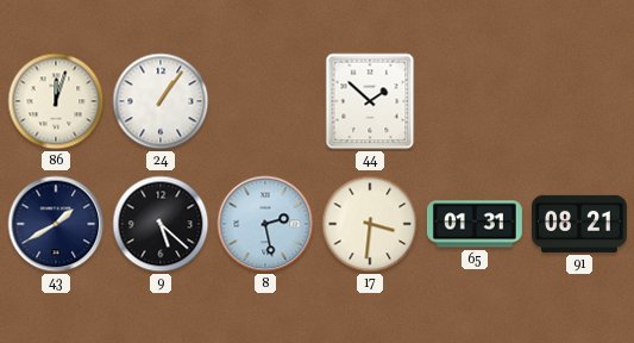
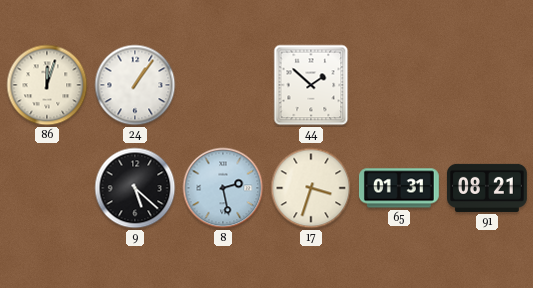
43: 1:40 -> none (56, 224)
17: 3:31 -> 3:33 (311, 188)
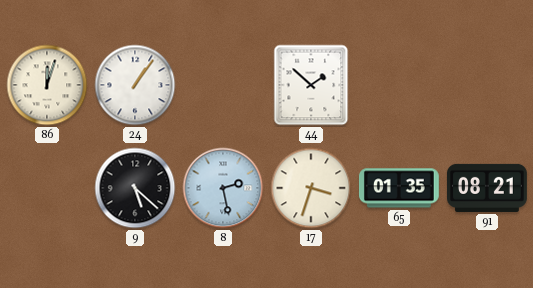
65: 01:31 -> 01:35 (399, 188)
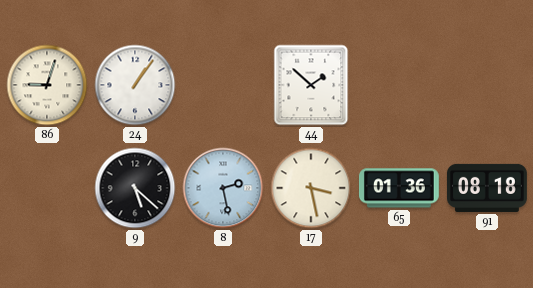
86: 12:03 -> 9:03 (47, 85)
17: 3:33 -> 3:28 (311, 188)
65: 01:35 -> 01:36 (399, 188)
91: 08:21 -> 08:18 (488, 188)
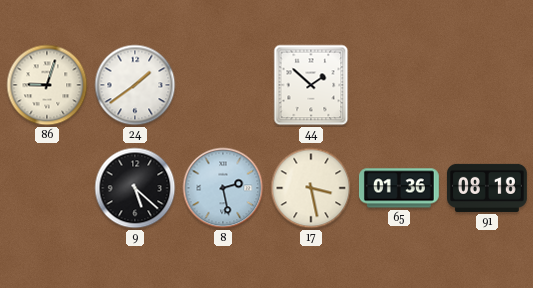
24: 1:06 -> 1:39 (135, 85)
